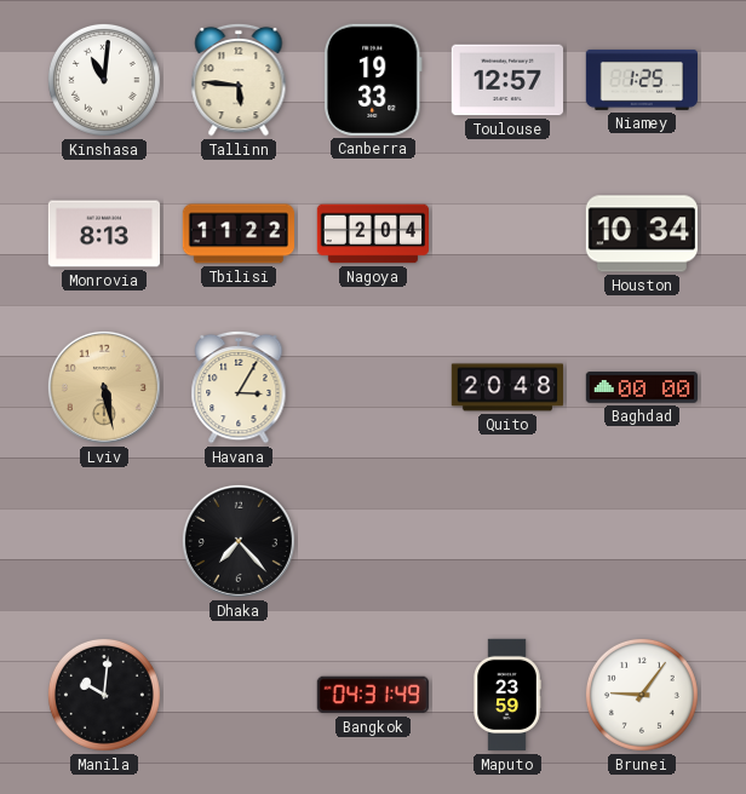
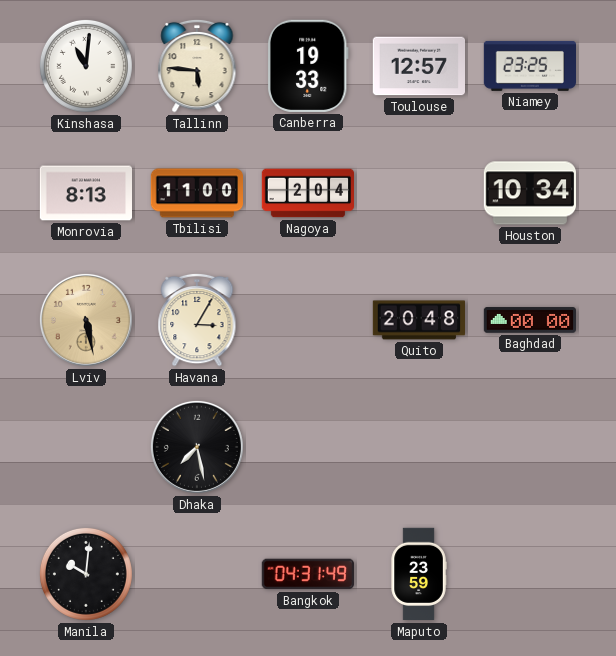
Niamey: 1:25 -> 23:25 (529, 66)
Tbilisi: 11:22 -> 11:00 (196, 193)
Dhaka: 7:23 -> 7:28 (197, 447)
Brunei: 9:06 -> none (642, 695)
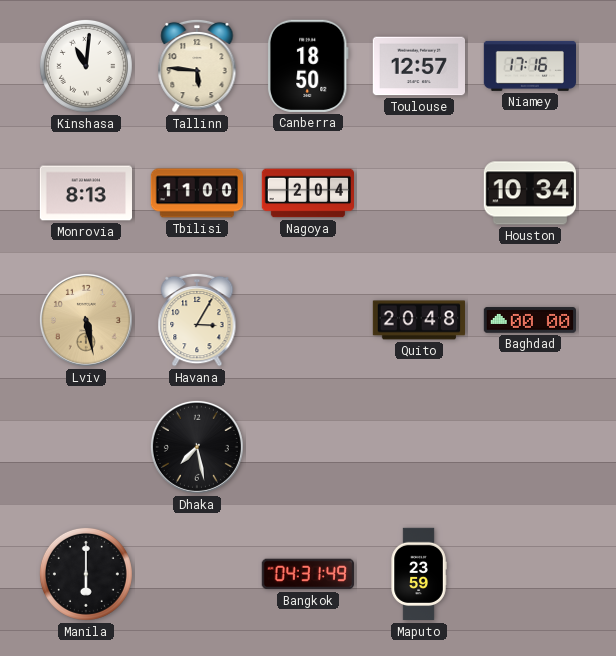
Canberra: 19:33 -> 18:50 (308, 66)
Niamey: 23:25 -> 17:16 (529, 66)
Manila: 10:01 -> 6:00 (86, 574)
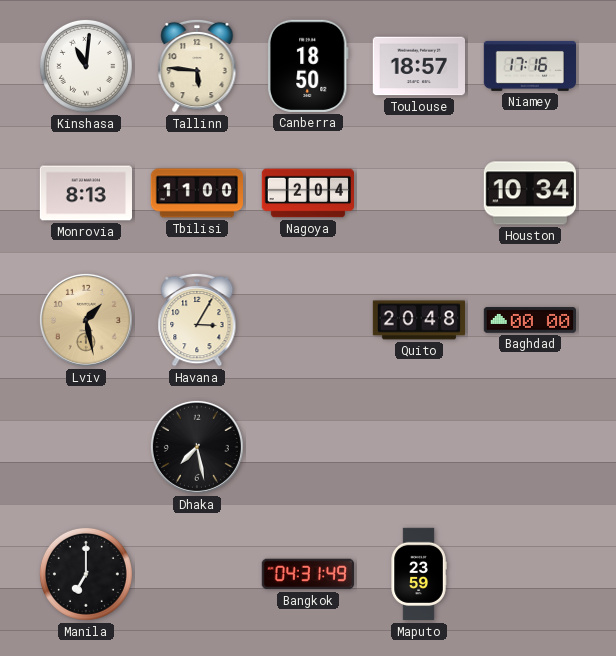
Toulouse: 12:57 -> 18:57 (418, 66)
Lviv: 5:28 -> 1:28 (86, 320)
Manila: 6:00 -> 7:00 (86, 574)
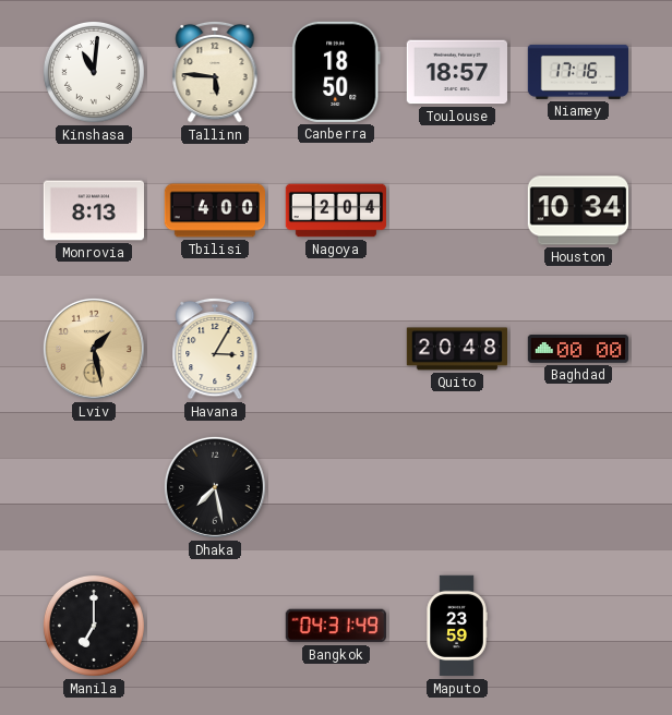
Tbilisi: 11:00 -> 4:00 (214, 210)
